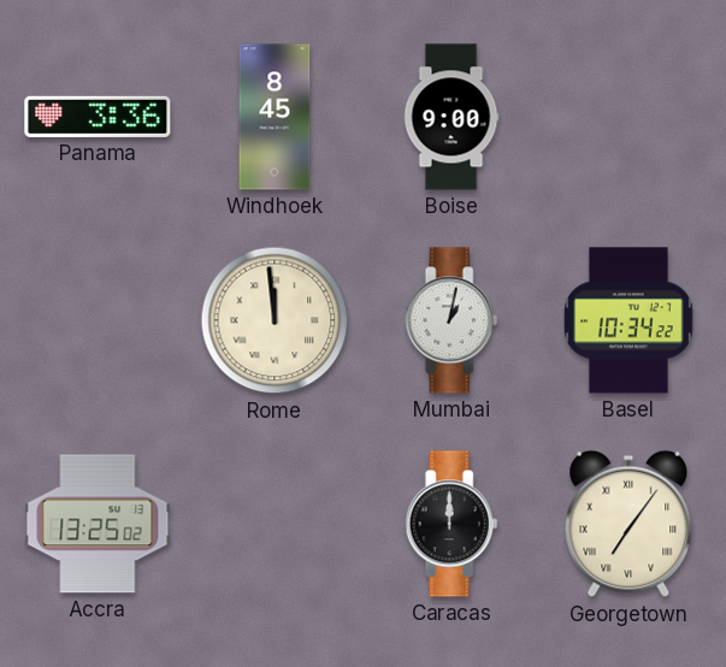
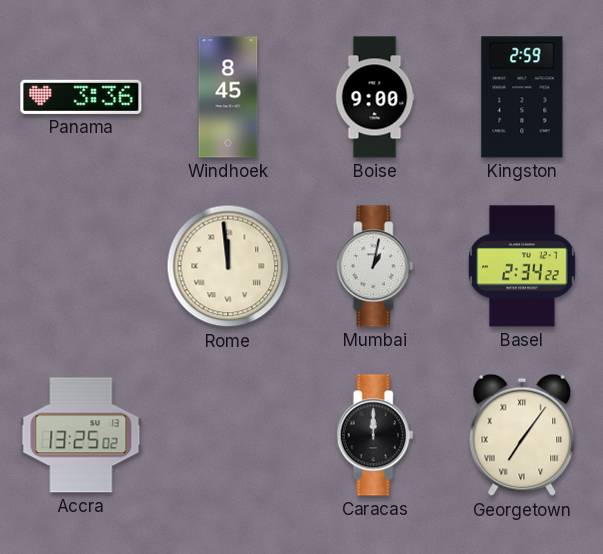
Kingston: none -> 2:59 (522, 97)
Basel: 10:34 -> 2:34 (522, 266)
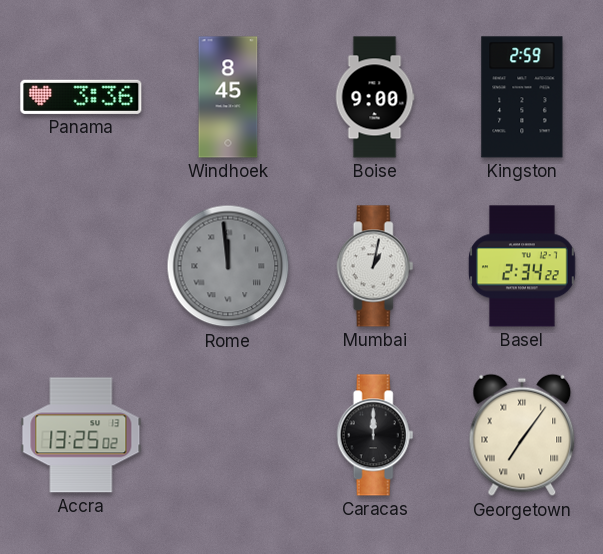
Rome dial: cream -> grey (228, 266)
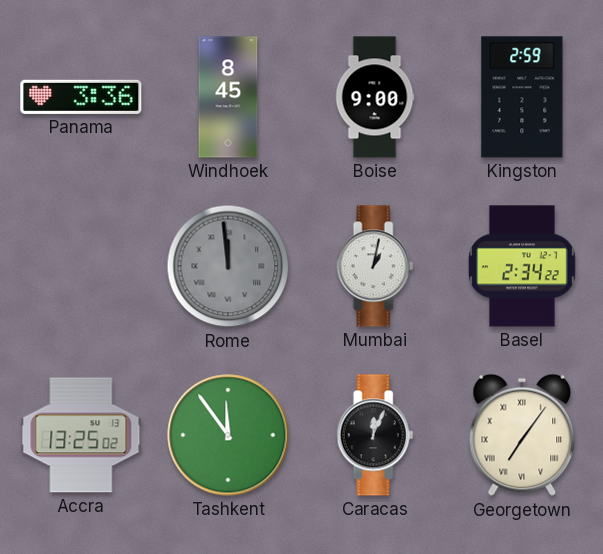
Tashkent: none -> 11:54 (228, 435)
Caracas: 12:00 -> 12:04 (375, 435)
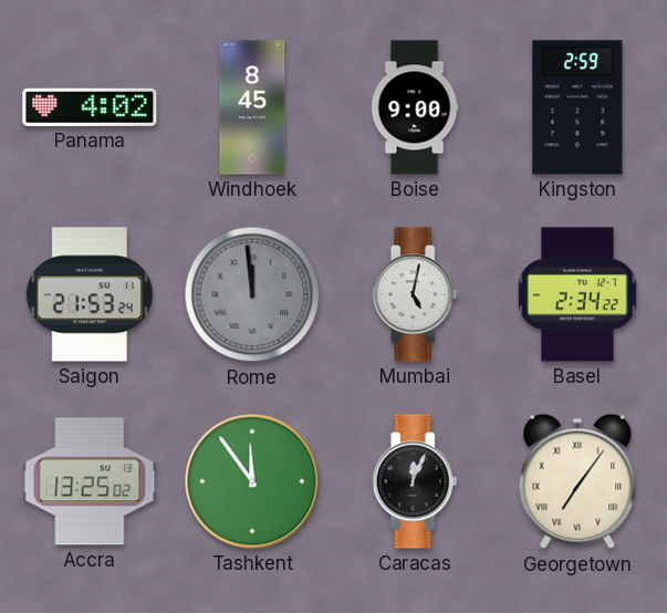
Panama: 3:36 -> 4:02 (90, 107)
Saigon: none -> 21:53 (90, 294)
Mumbai: 1:02 -> 5:02 (415, 294)
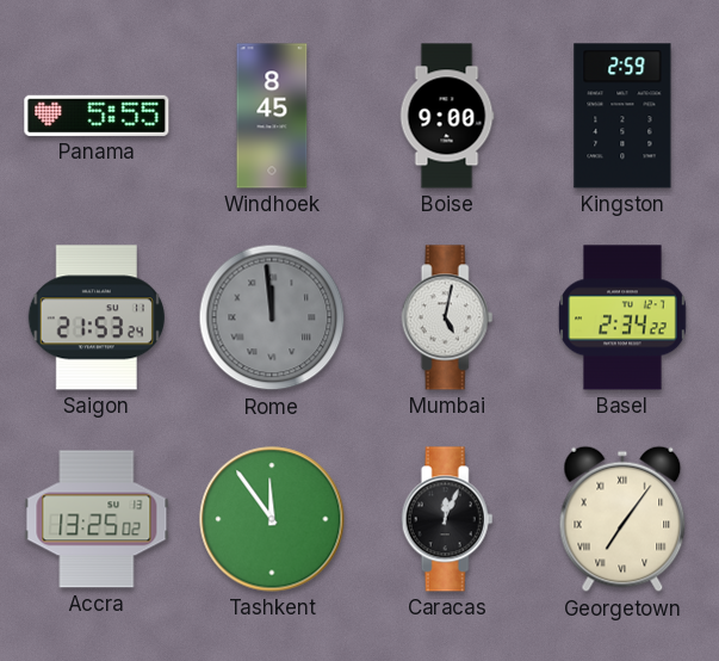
Panama: 4:02 -> 5:55 (97, 116)
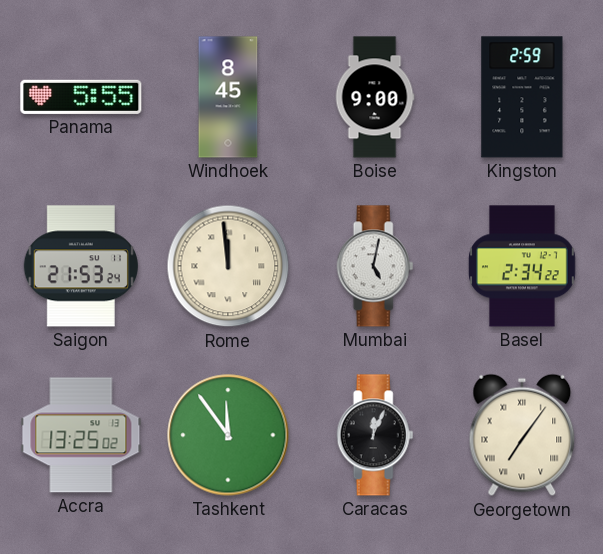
Rome dial: grey -> cream (228, 266)
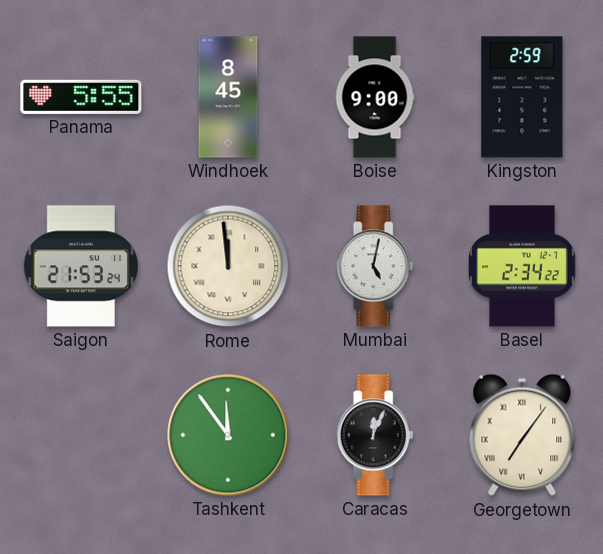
Accra: 13:25 -> none (81, 435)
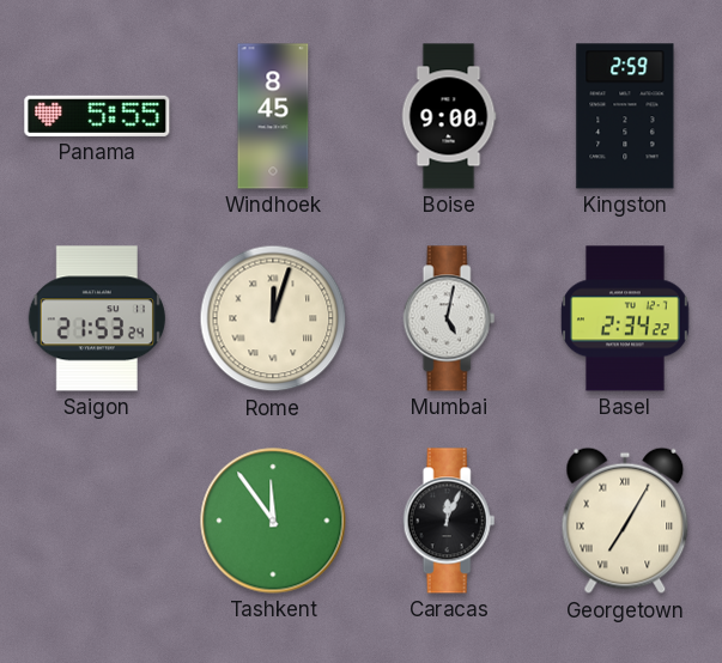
Rome: 11:59 -> 12:03 (273, 318)
Georgetown: 7:06 -> 7:05 (625, 521)
